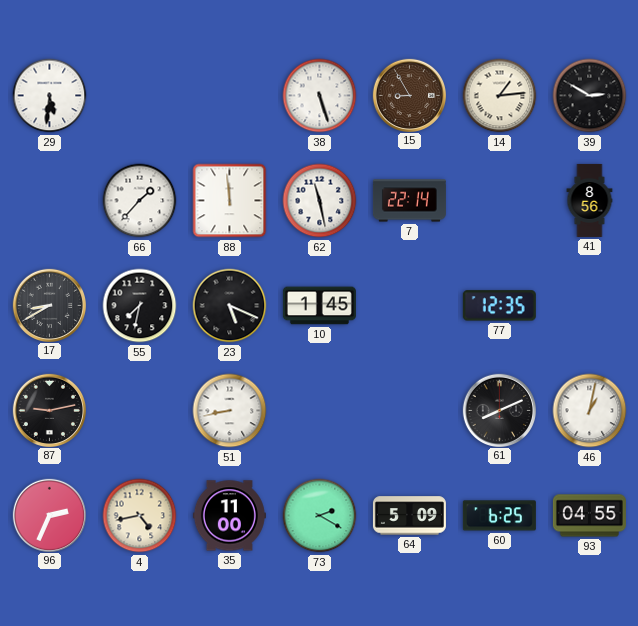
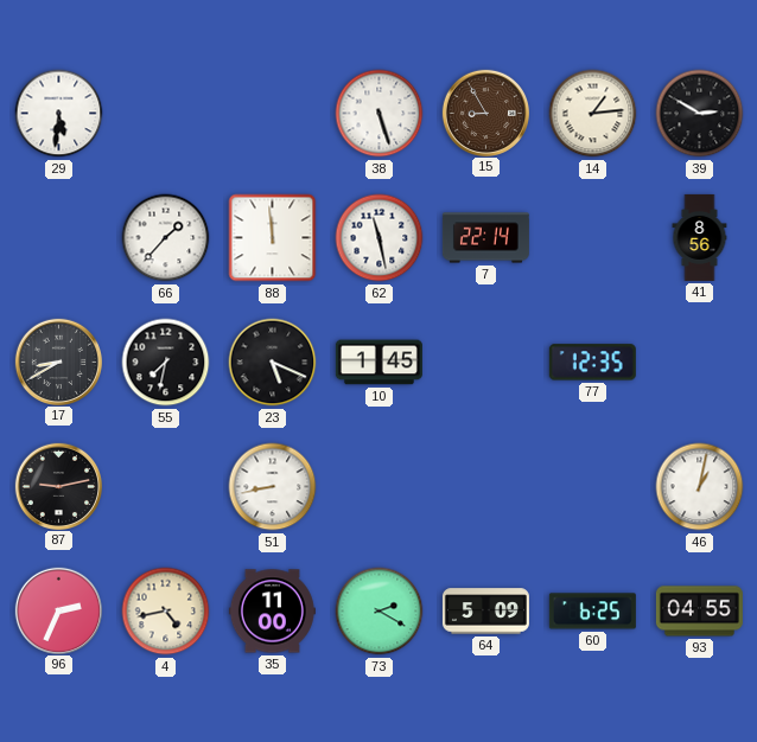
61: 8:11 -> none (499, 410)
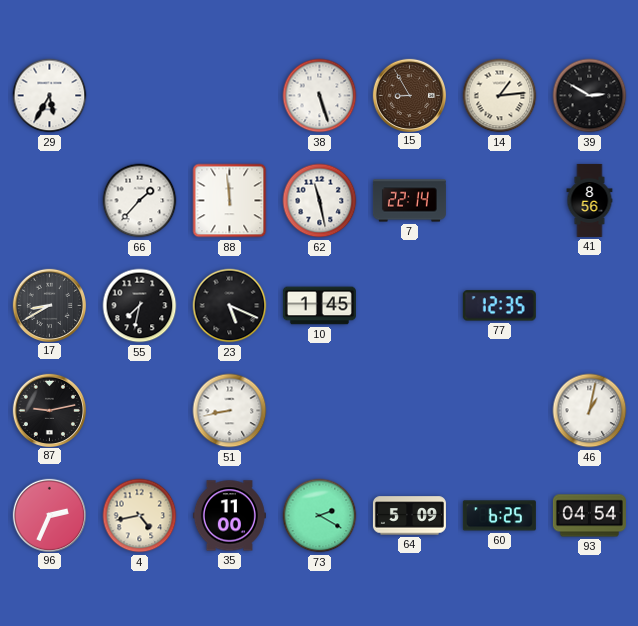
29: 5:31 -> 5:35 (50, 96)
93: 04:55 -> 04:54 (589, 516)
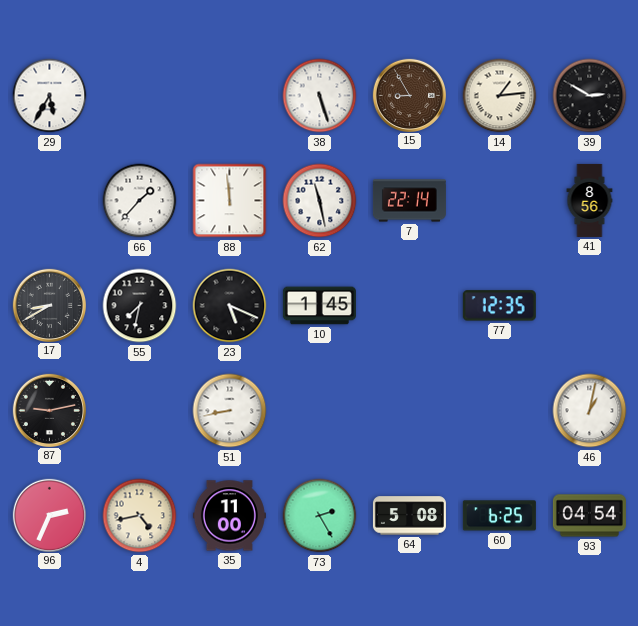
73: 2:20 -> 2:25 (320, 516)
64: 5:09 -> 5:08 (409, 516)
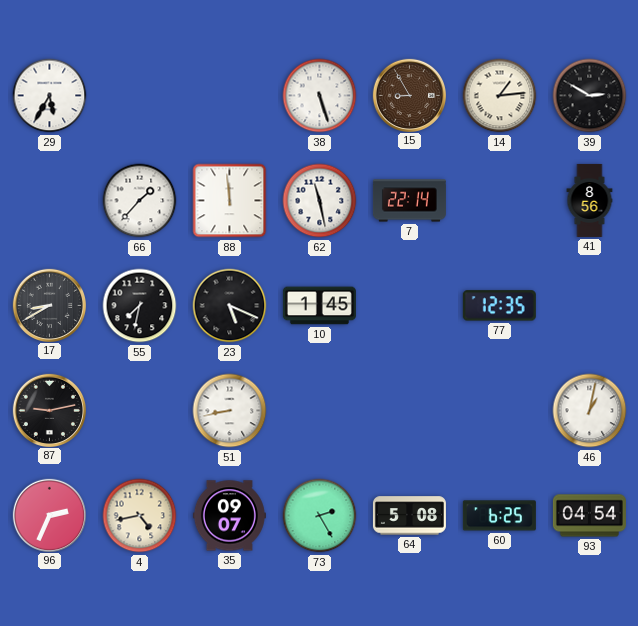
35: 11:00 -> 09:07 (229, 516)
